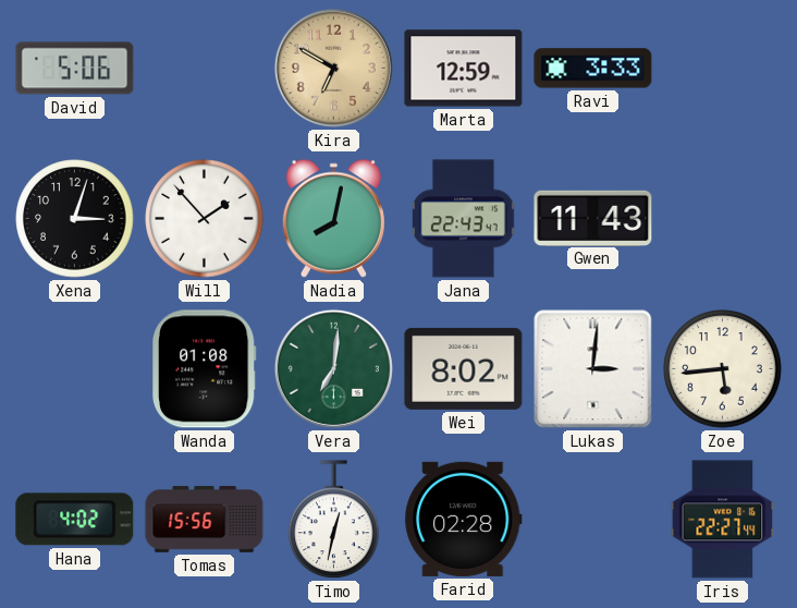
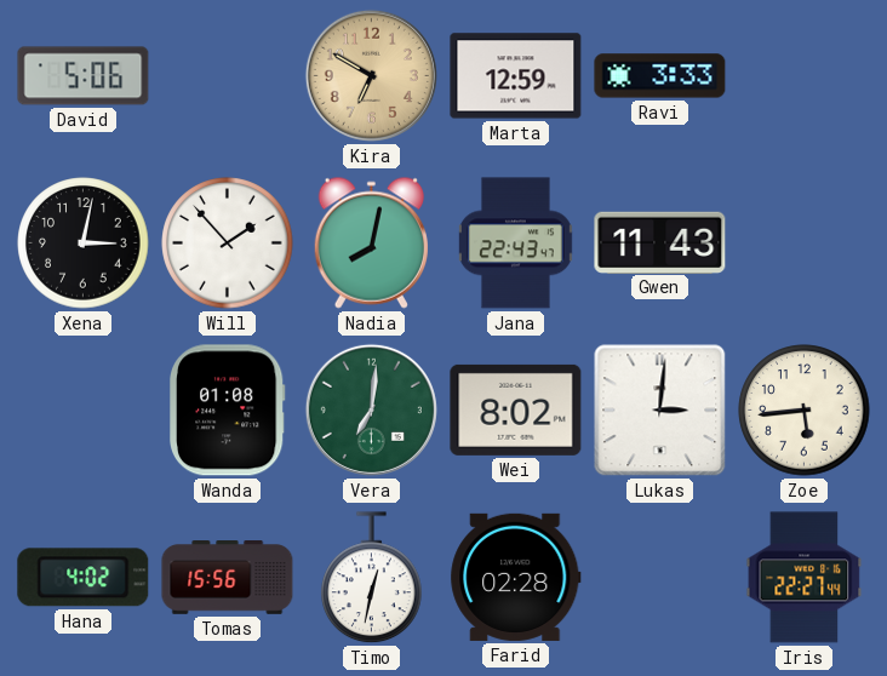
Xena: 3:03 -> 3:02 (84, 244)
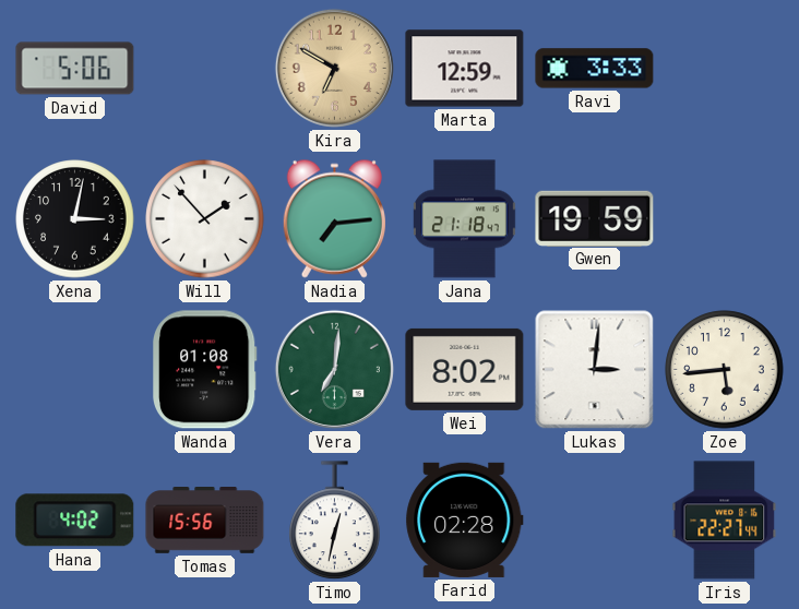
Nadia: 8:02 -> 7:14 (334, 218)
Jana: 22:43 -> 21:18 (464, 219)
Gwen: 11:43 -> 19:59 (595, 218)
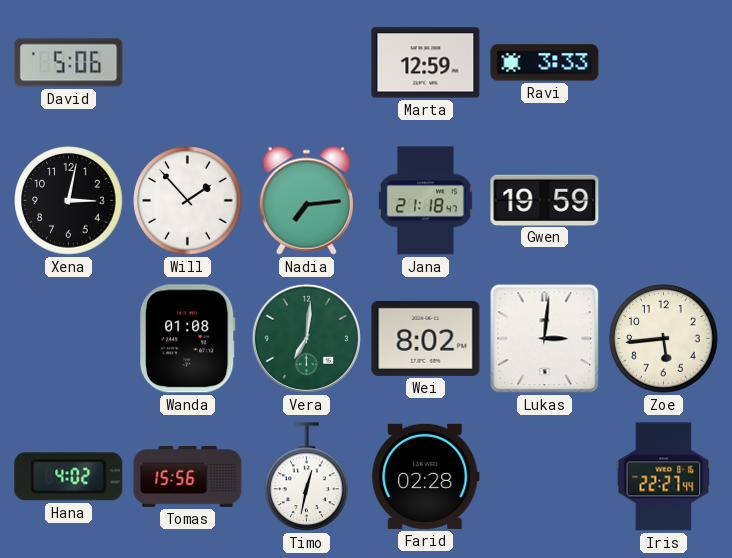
Kira: 6:50 -> none (334, 68)
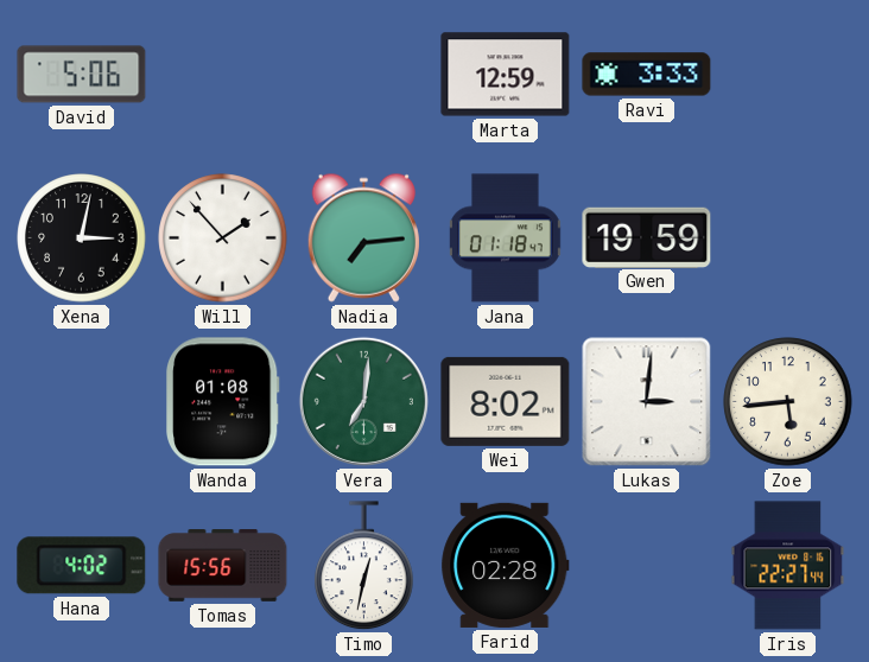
Jana: 21:18 -> 01:18 (505, 238)
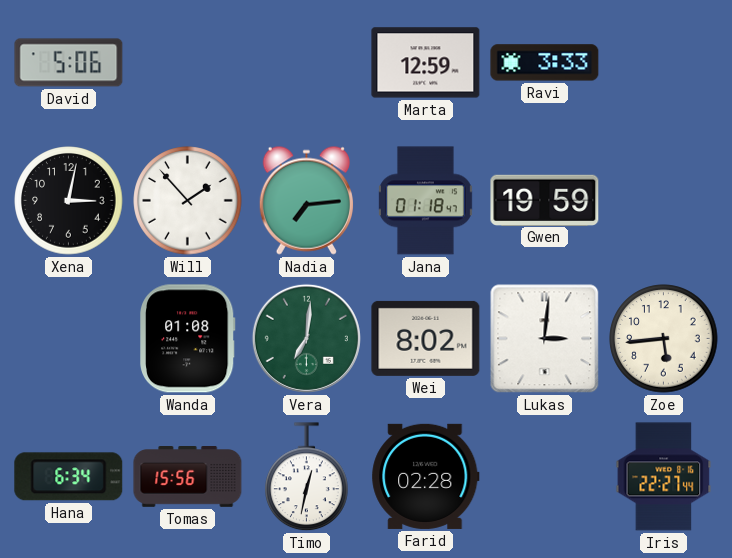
Hana: 4:02 -> 6:34 (69, 477)
